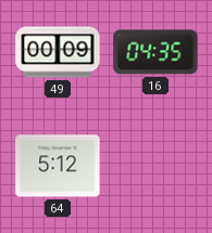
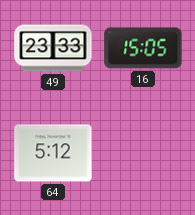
49: 00:09 -> 23:33 (53, 48)
16: 04:35 -> 15:05 (143, 48)
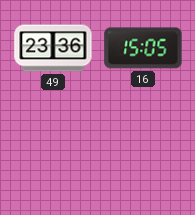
49: 23:33 -> 23:36 (53, 48)
64: 5:12 -> none (53, 153)
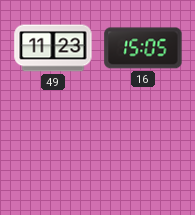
49: 23:36 -> 11:23 (53, 48)
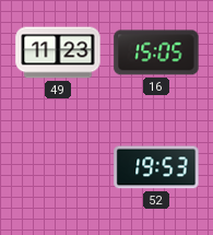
52: none -> 19:53 (156, 167)
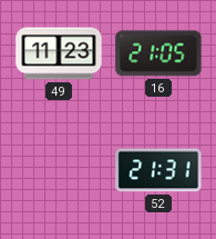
16: 15:05 -> 21:05 (158, 53)
52: 19:53 -> 21:31 (158, 170)
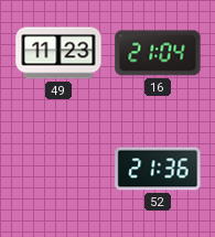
16: 21:05 -> 21:04 (158, 53)
52: 21:31 -> 21:36 (158, 169)
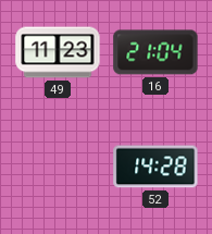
52: 21:36 -> 14:28 (155, 167)
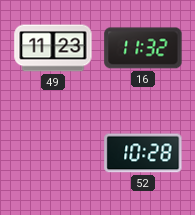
16: 21:04 -> 11:32 (143, 48)
52: 14:28 -> 10:28 (143, 153)
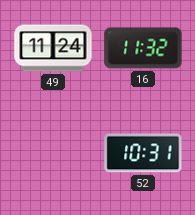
49: 11:23 -> 11:24 (53, 48)
52: 10:28 -> 10:31 (143, 153)
